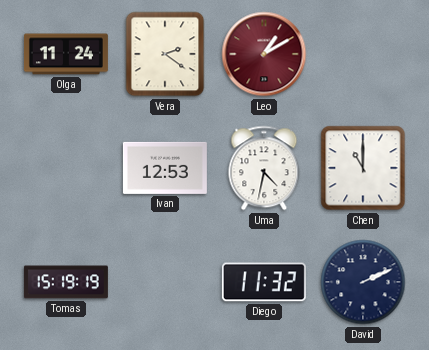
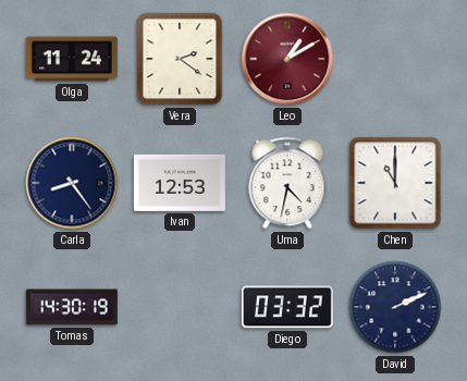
Carla: none -> 8:24 (72, 183)
Tomas: 15:19 -> 14:30 (72, 307)
Diego: 11:32 -> 03:32 (287, 307)
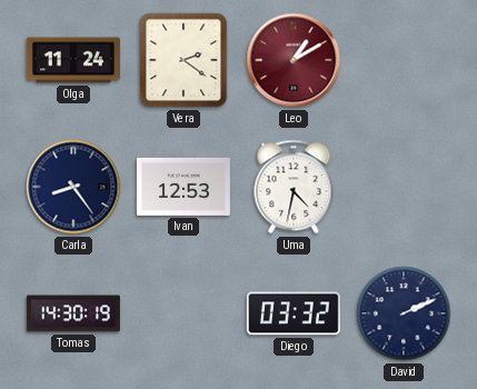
Chen: 11:00 -> none (395, 183)
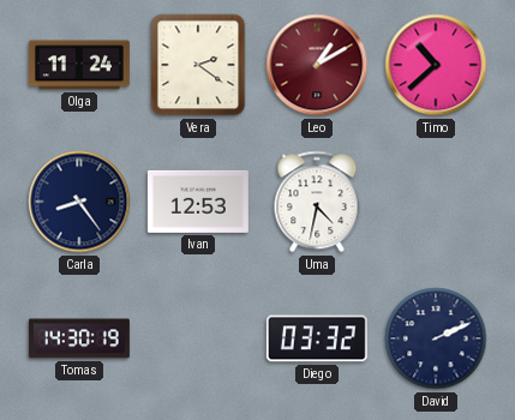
Timo: none -> 10:38 (436, 65)
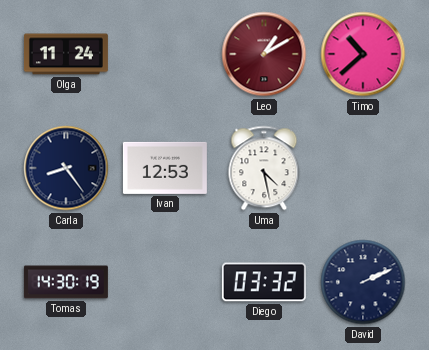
Vera: 2:21 -> none (198, 65)
Uma: 4:32 -> 4:28 (264, 168)
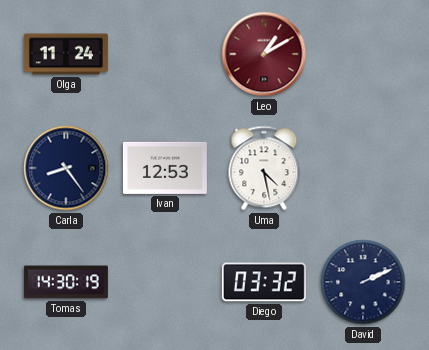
Timo: 10:38 -> none (363, 54)
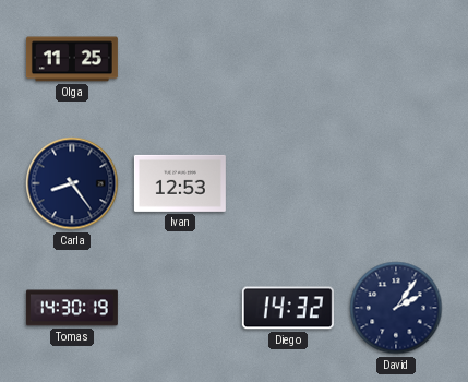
Olga: 11:24 -> 11:25 (72, 59)
Leo: 1:10 -> none (264, 54)
Uma: 4:28 -> none (264, 168)
Diego: 03:32 -> 14:32 (288, 308)
David: 2:11 -> 2:06 (396, 308)
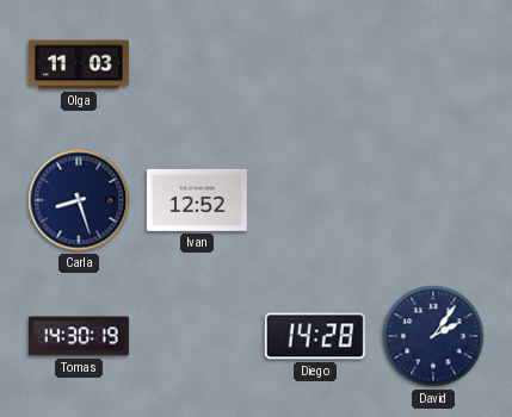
Olga: 11:25 -> 11:03 (79, 64)
Carla: 8:24 -> 8:27 (79, 200)
Ivan: 12:53 -> 12:52 (197, 200)
Diego: 14:32 -> 14:28 (315, 336)
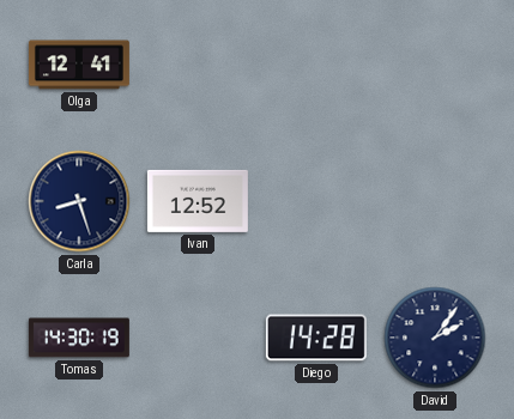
Olga: 11:03 -> 12:41 (79, 65)
